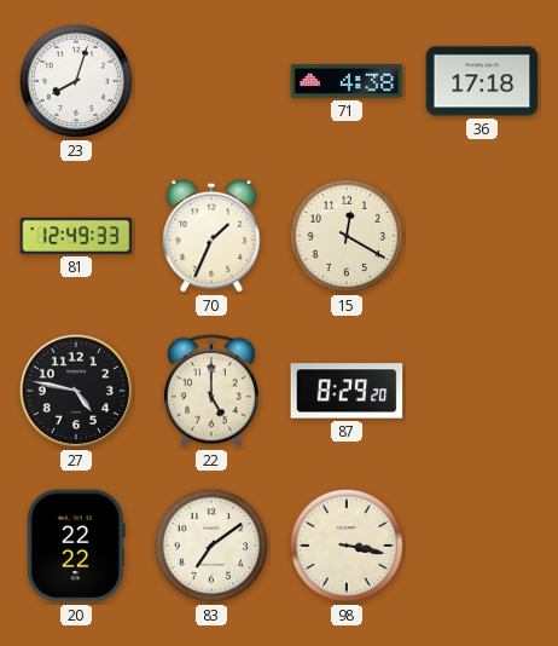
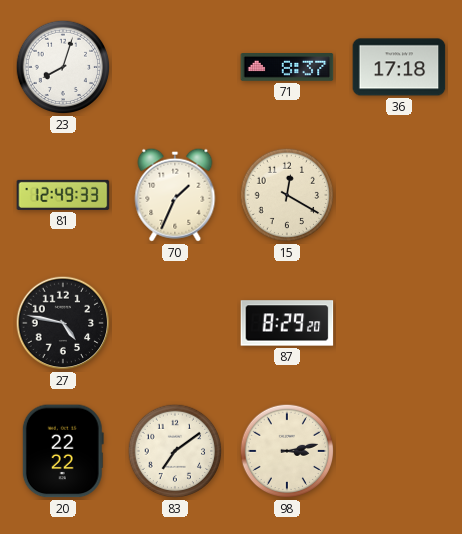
71: 4:38 -> 8:37 (287, 67)
22: 5:00 -> none (211, 391)
98: 3:17 -> 3:13 (287, 451)
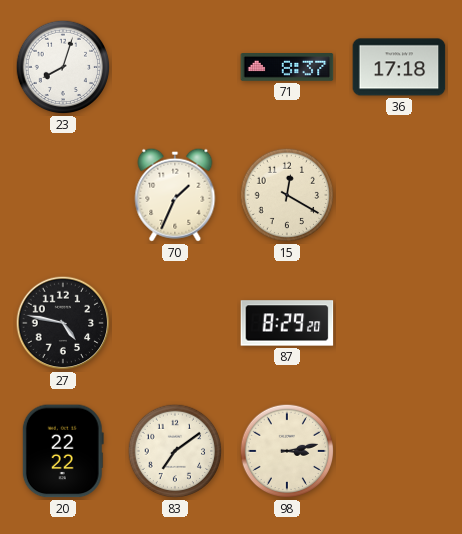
81: 12:49 -> none (63, 195)
